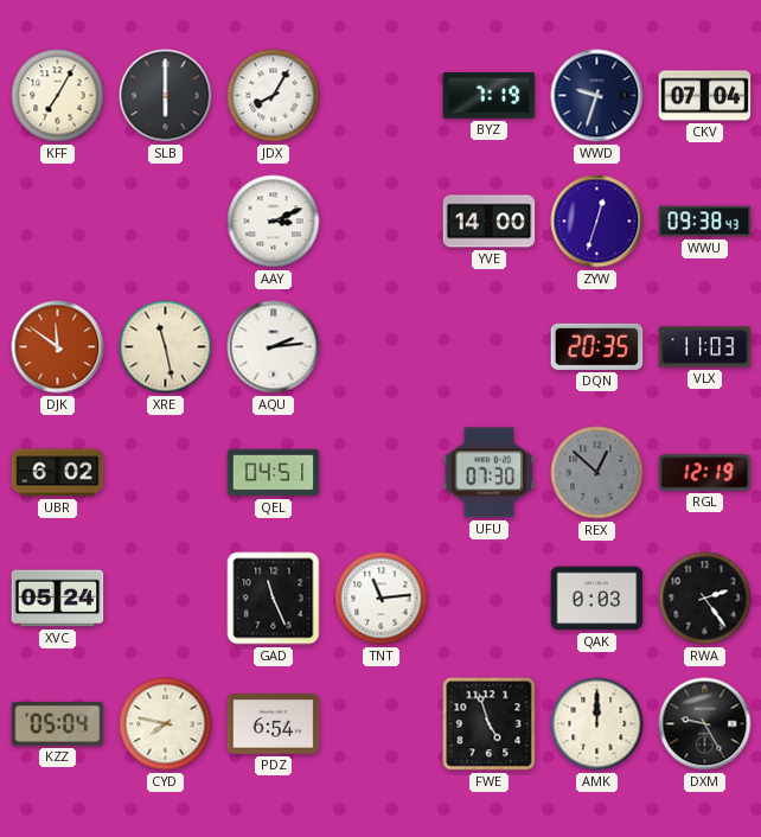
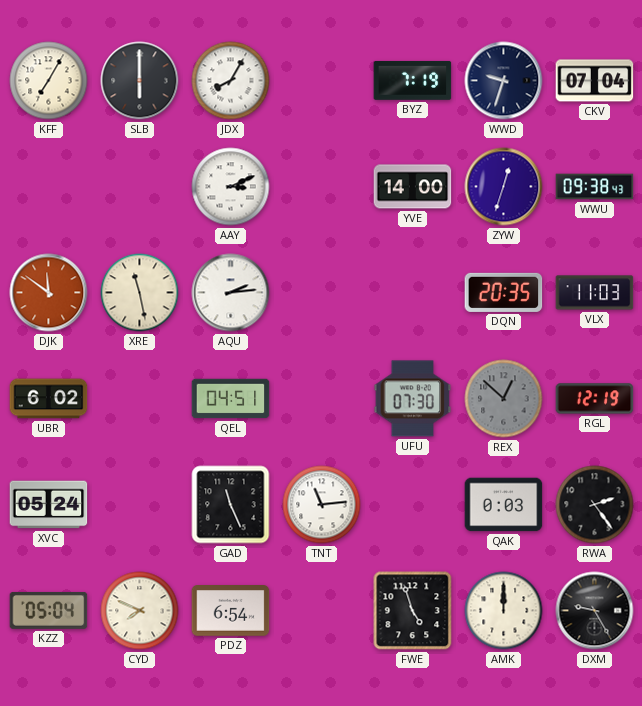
CYD: 7:47 -> 7:49 (140, 611)
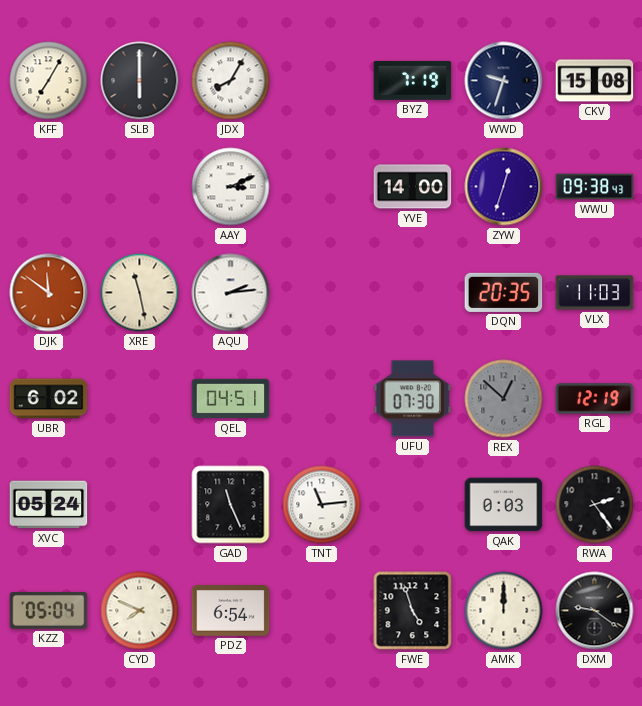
CKV: 07:04 -> 15:08 (595, 81)
DXM: 9:25 -> 9:21 (595, 611)
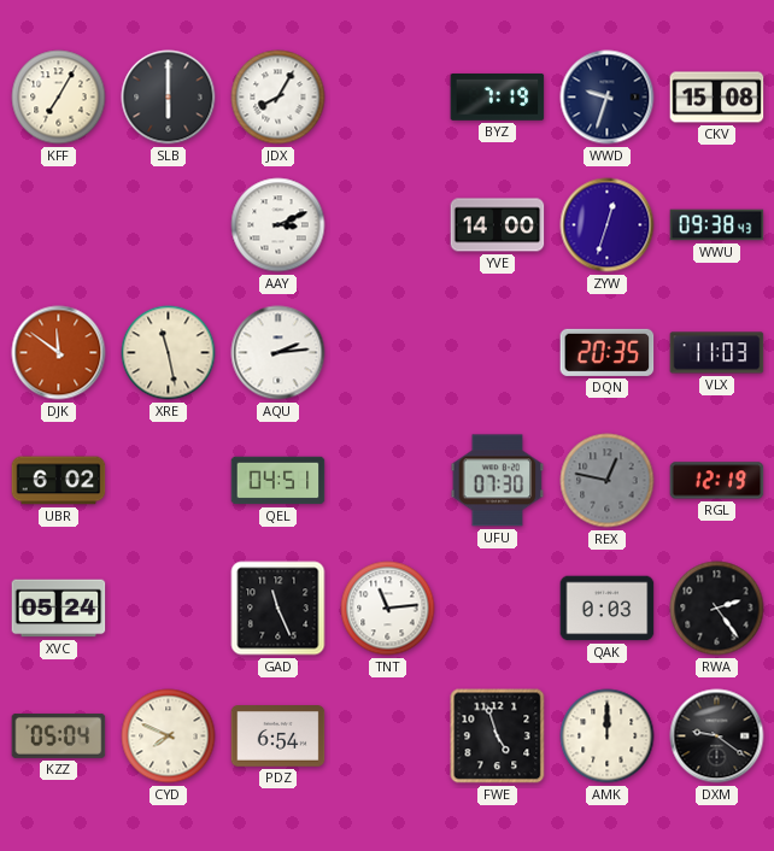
REX: 12:52 -> 12:47 (608, 481)
